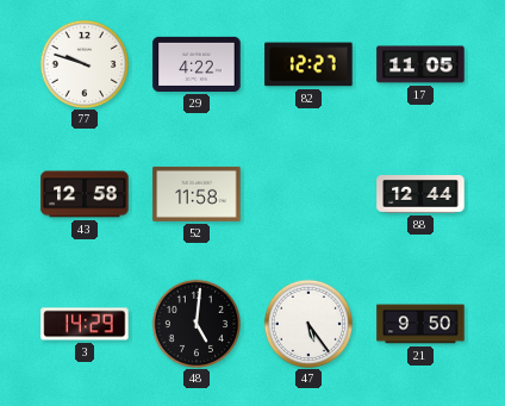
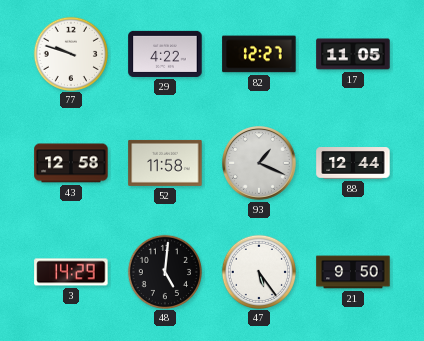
93: none -> 1:19 (260, 164)
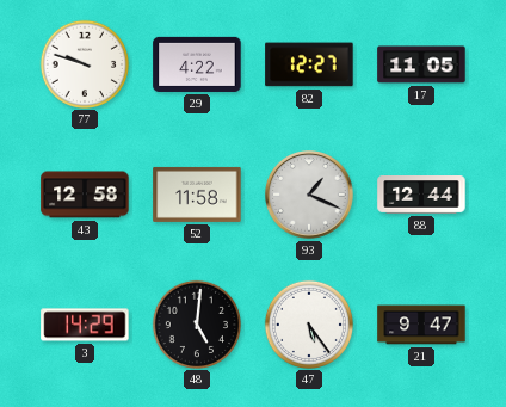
21: 9:50 -> 9:47 (421, 325)
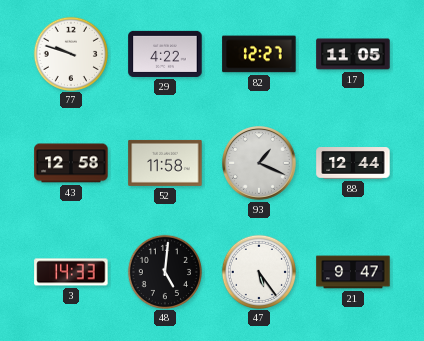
3: 14:29 -> 14:33 (71, 272)
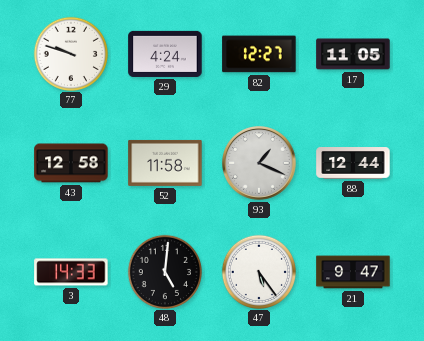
29: 4:22 -> 4:24 (165, 54)
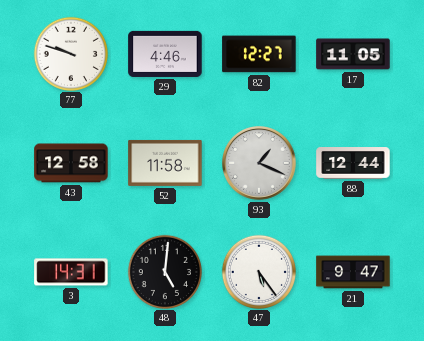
29: 4:24 -> 4:46 (165, 54)
3: 14:33 -> 14:31 (71, 272)
